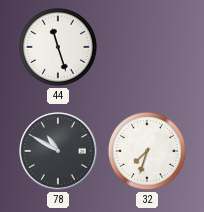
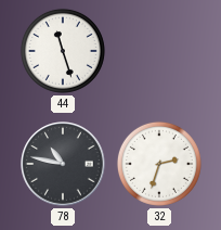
78: 10:50 -> 10:47 (63, 164)
32: 7:33 -> 2:33 (159, 164)
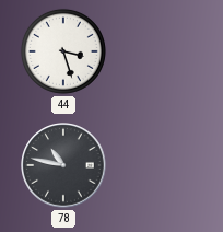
44: 11:27 -> 3:27 (63, 51)
32: 2:33 -> none (159, 164)
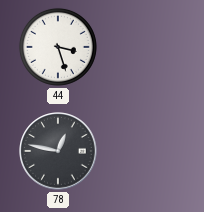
78: 10:47 -> 12:47 (58, 151)
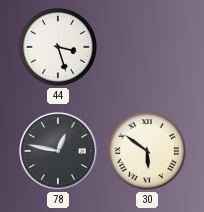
30: none -> 5:51 (147, 151)
